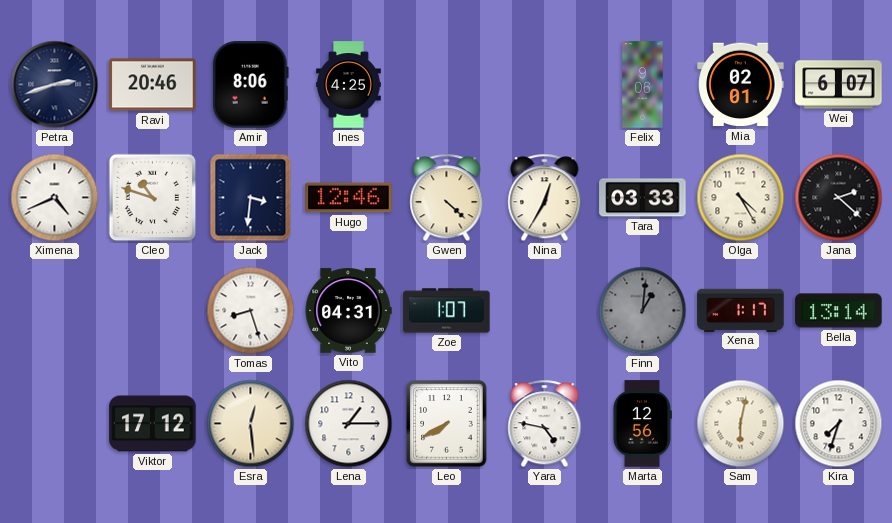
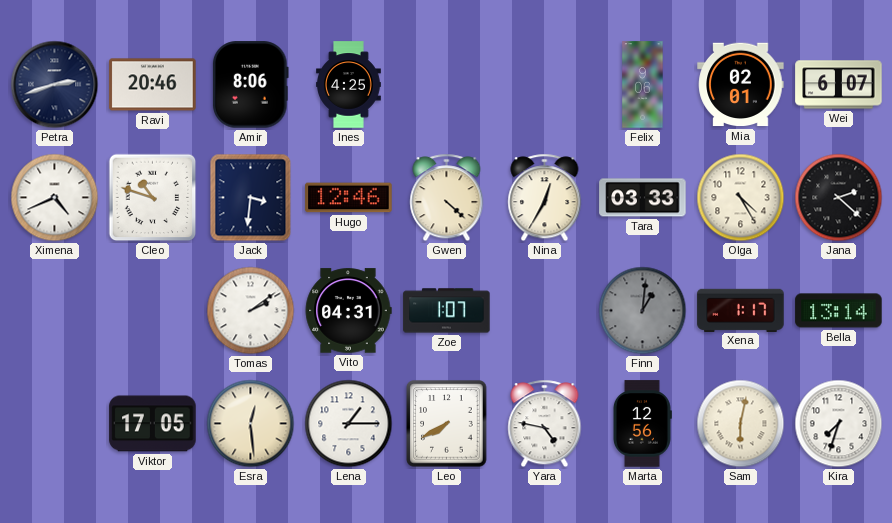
Tomas: 8:27 -> 2:09 (251, 311)
Viktor: 17:12 -> 17:05 (153, 424)
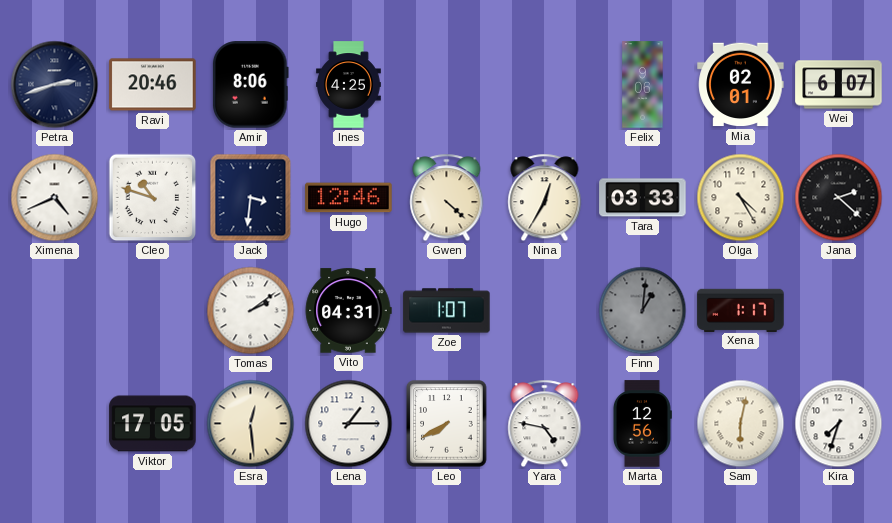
Bella: 13:14 -> none (839, 311)
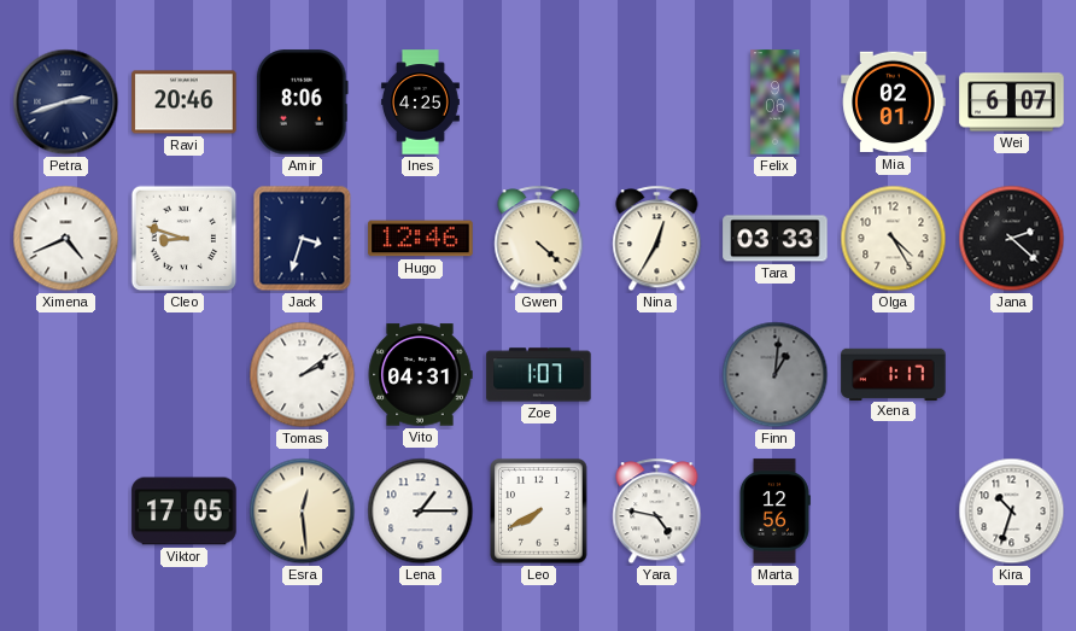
Cleo: 10:48 -> 8:48 (185, 239)
Jack: 3:31 -> 3:33 (303, 239)
Sam: 6:02 -> none (741, 424)
Kira: 7:33 -> 10:33 (1012, 512)
